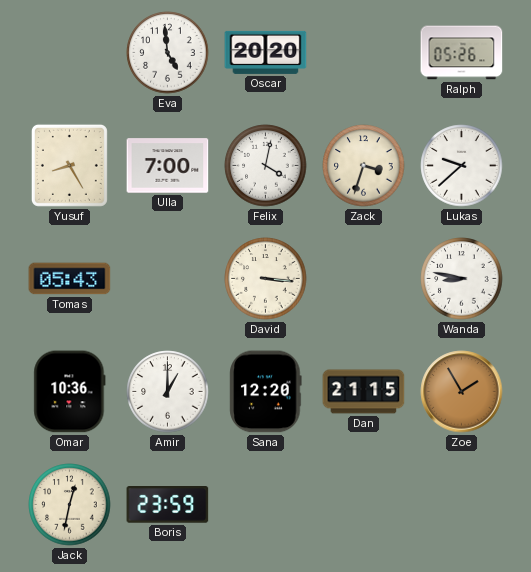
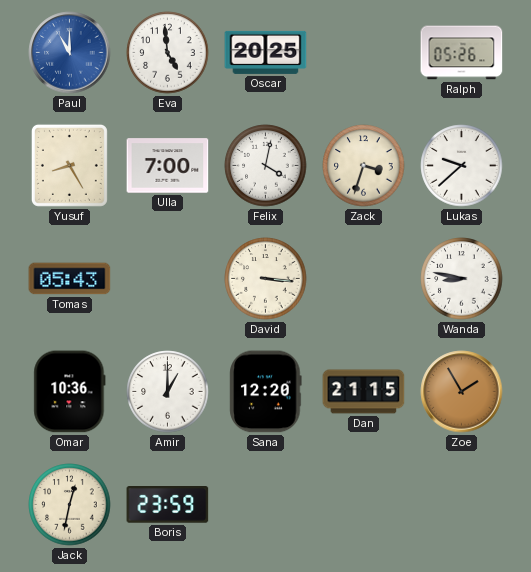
Paul: none -> 11:00 (70, 53)
Oscar: 20:20 -> 20:25 (266, 52)
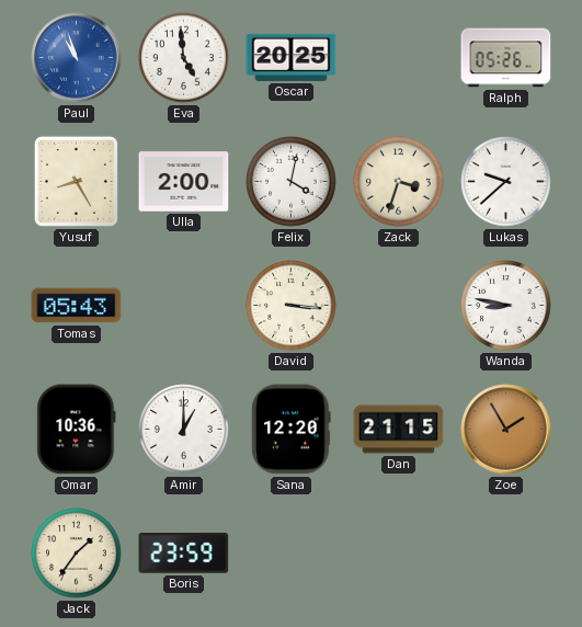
Paul: 11:00 -> 10:57 (77, 58)
Ulla: 7:00 -> 2:00 (184, 182)
Jack: 12:32 -> 1:36 (77, 554)
